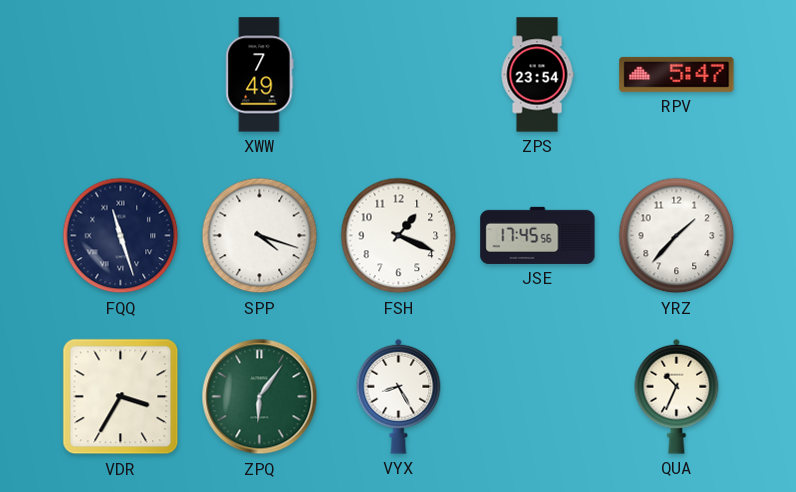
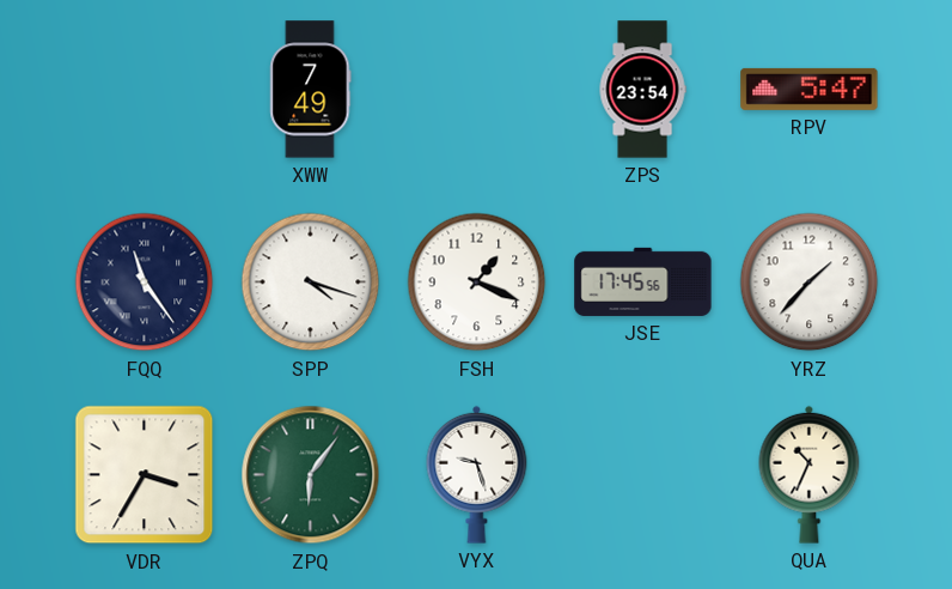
FQQ: 11:27 -> 11:24 (145, 283)
VYX: 8:25 -> 9:27 (477, 474)
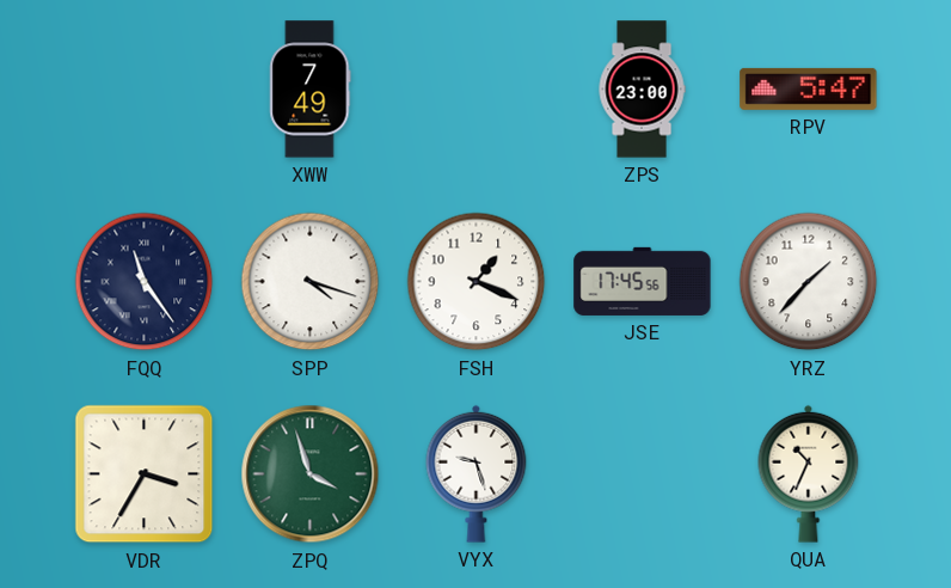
ZPS: 23:54 -> 23:00 (642, 90)
ZPQ: 6:06 -> 3:57 (311, 474)
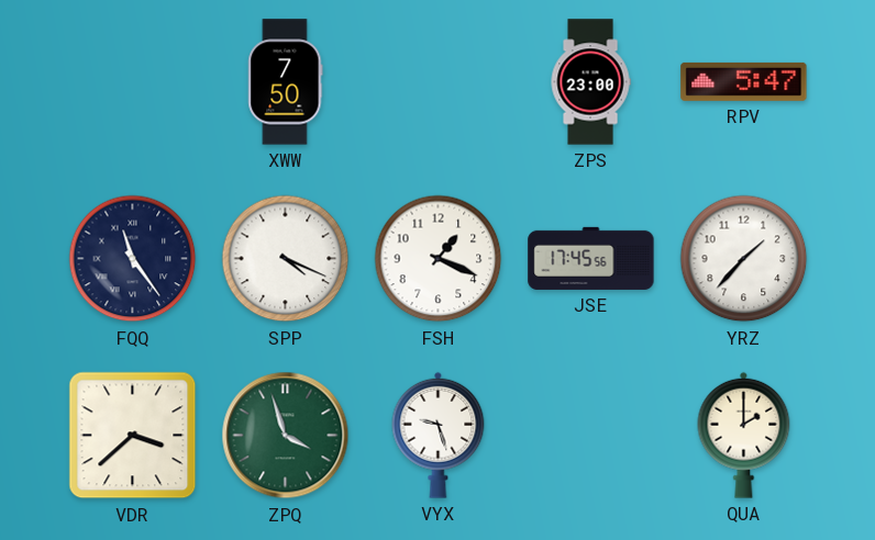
XWW: 7:49 -> 7:50 (286, 82)
SPP: 4:18 -> 4:19 (286, 259)
VDR: 3:35 -> 3:38 (133, 436)
QUA: 10:34 -> 2:00 (744, 435)
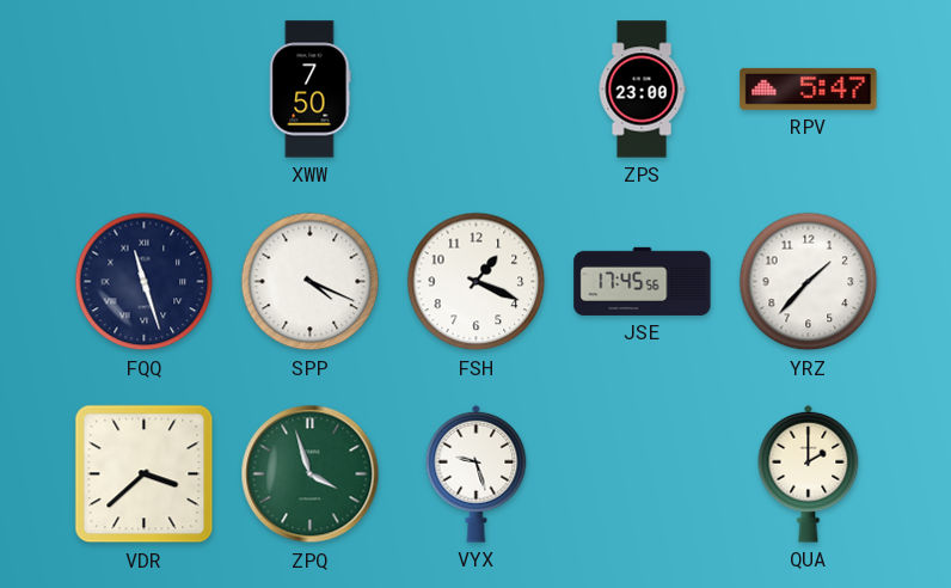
FQQ: 11:24 -> 11:27 (145, 282)
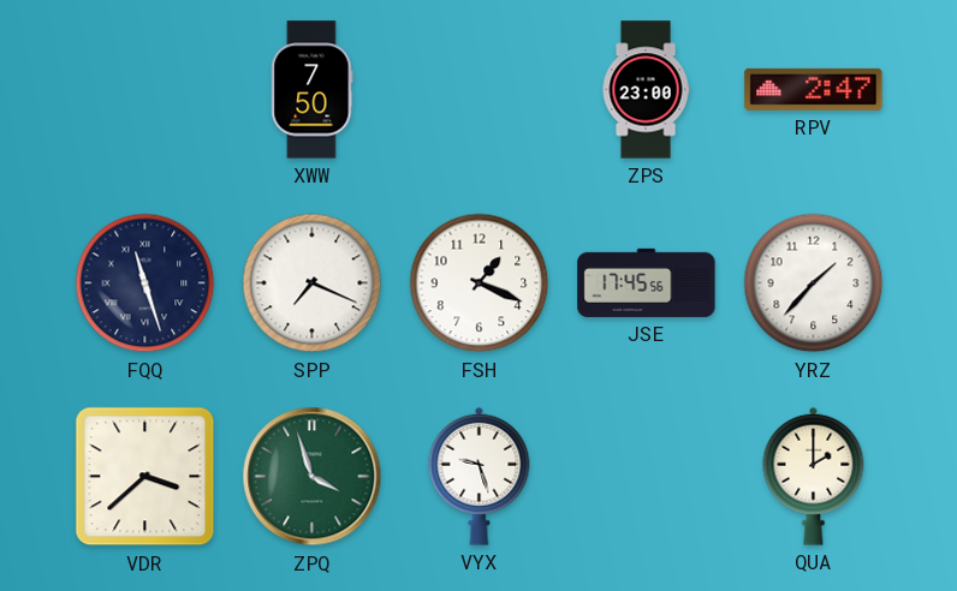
RPV: 5:47 -> 2:47 (814, 89)
SPP: 4:19 -> 7:19 (313, 283)
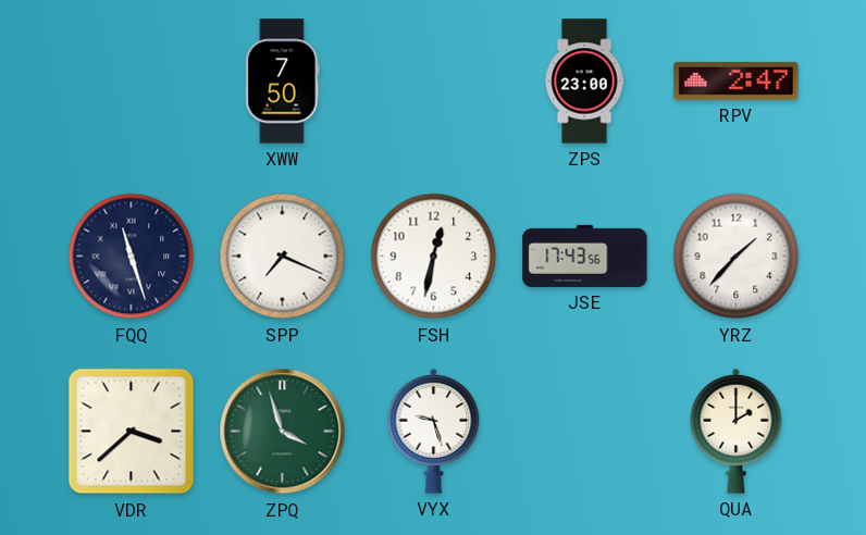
FSH: 1:19 -> 12:32 (434, 257)
JSE: 17:45 -> 17:43 (585, 256)
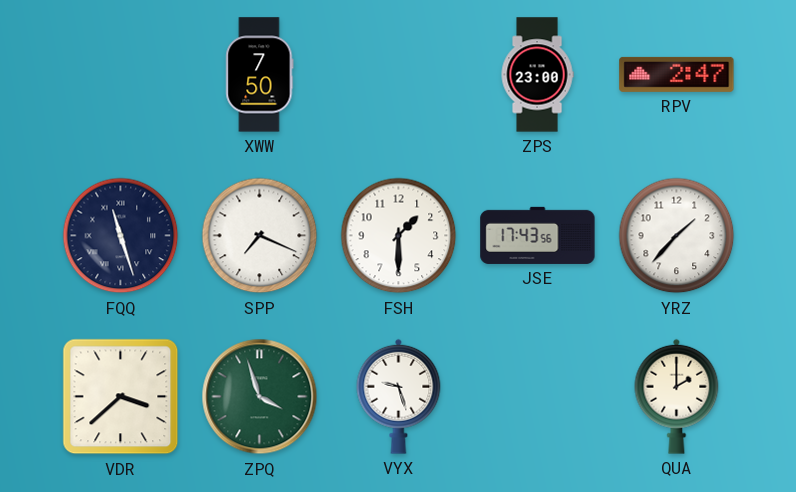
FSH: 12:32 -> 1:30 (399, 236)
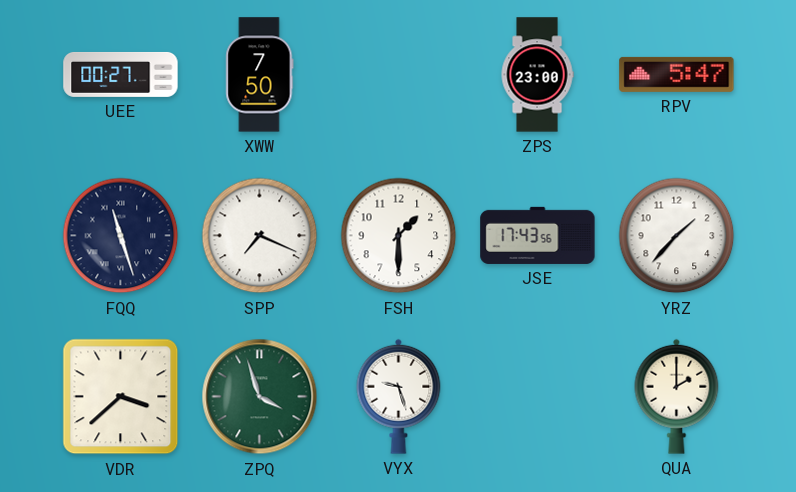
UEE: none -> 00:27 (121, 74)
RPV: 2:47 -> 5:47 (677, 74)
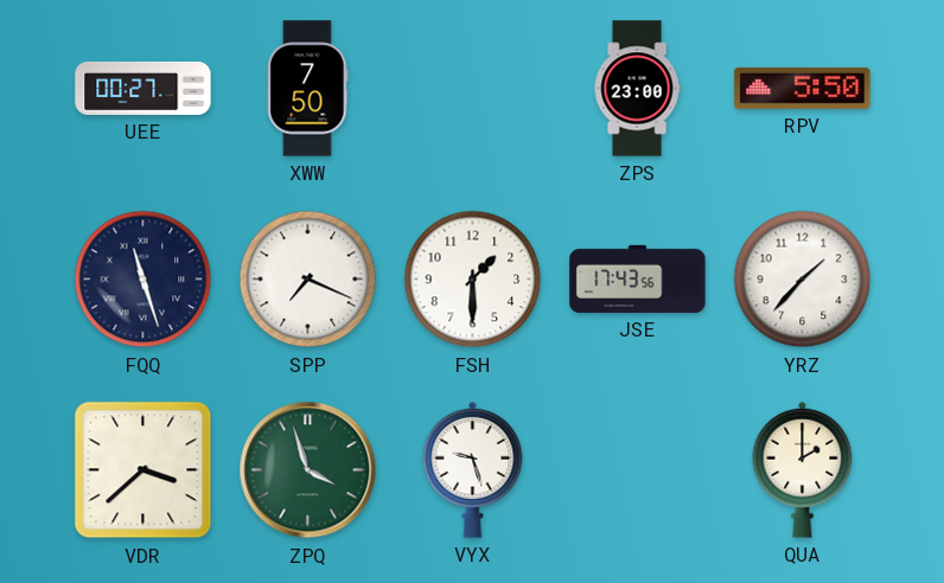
RPV: 5:47 -> 5:50 (803, 88)
